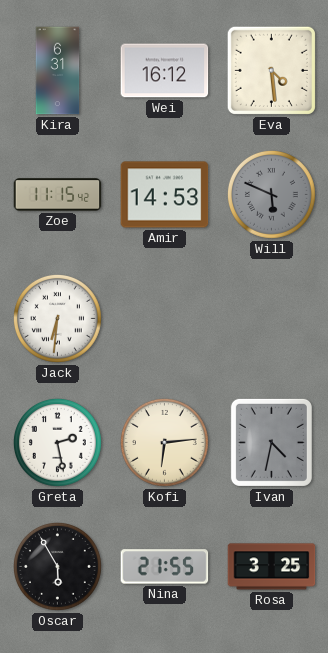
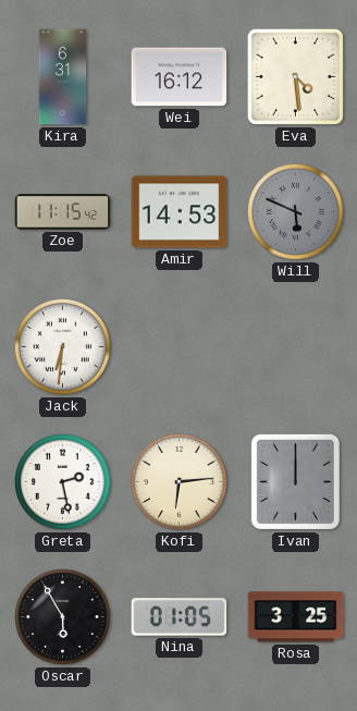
Ivan: 4:32 -> 12:00 (295, 481)
Nina: 21:55 -> 01:05 (180, 617)
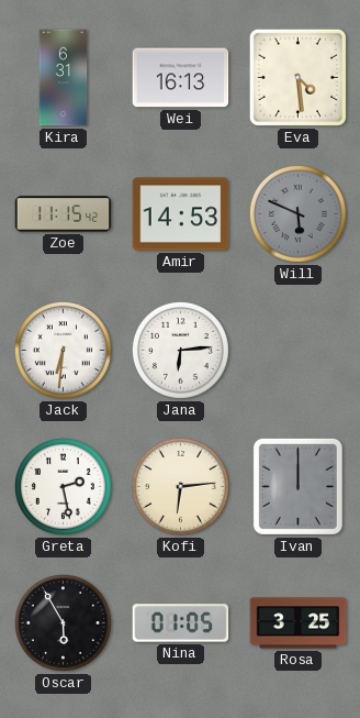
Wei: 16:12 -> 16:13 (181, 78)
Jana: none -> 6:14 (180, 350)
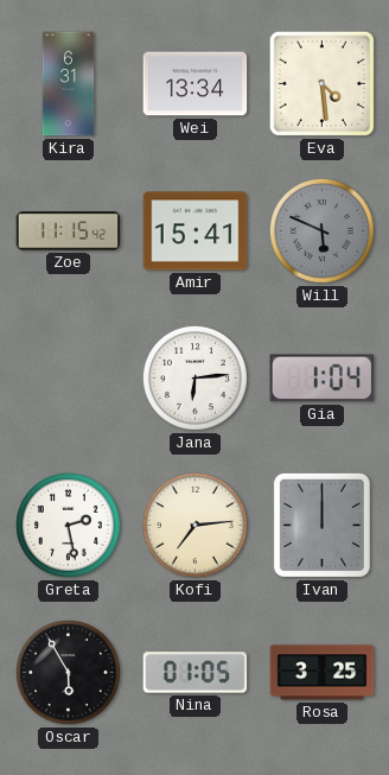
Wei: 16:13 -> 13:34 (196, 84)
Amir: 14:53 -> 15:41 (196, 231)
Jack: 6:31 -> none (63, 350)
Gia: none -> 1:04 (323, 379)
Kofi: 6:14 -> 7:14 (194, 525)
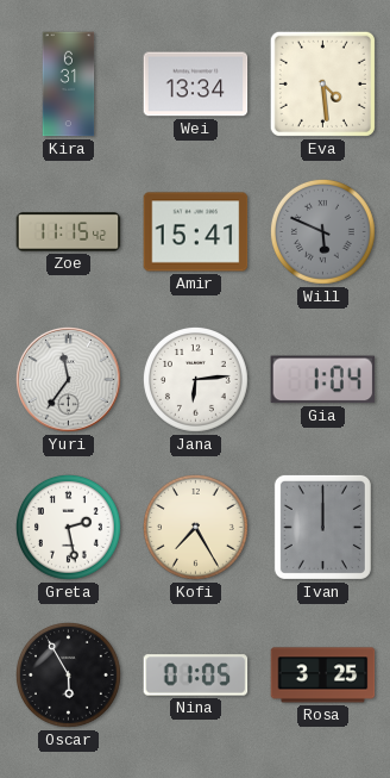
Yuri: none -> 11:36 (69, 380)
Kofi: 7:14 -> 7:25 (195, 527)
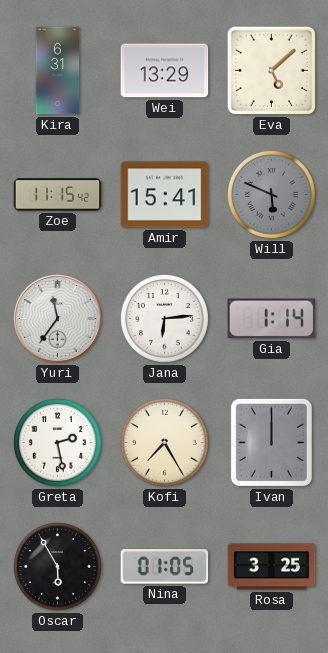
Wei: 13:34 -> 13:29 (165, 71)
Eva: 4:29 -> 5:08 (271, 70)
Gia: 1:04 -> 1:14 (272, 319)
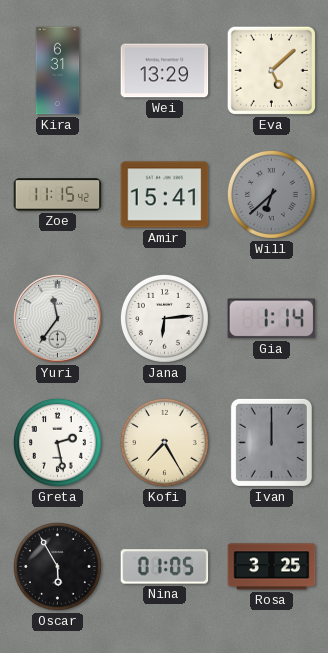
Will: 5:49 -> 6:38 (271, 194)
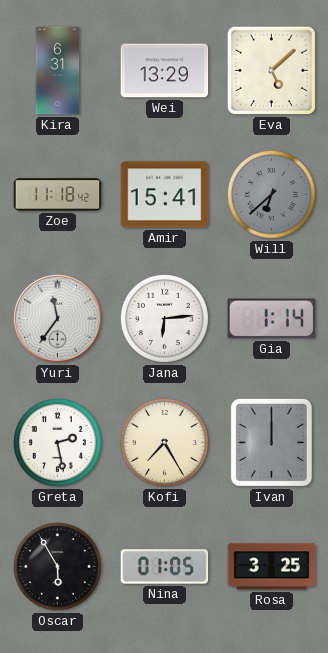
Zoe: 11:15 -> 11:18 (58, 195)
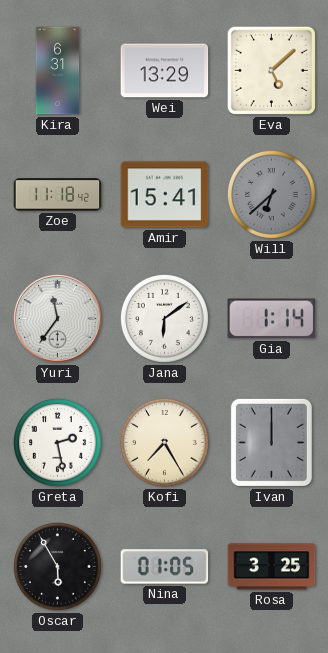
Jana: 6:14 -> 6:09 (164, 318)
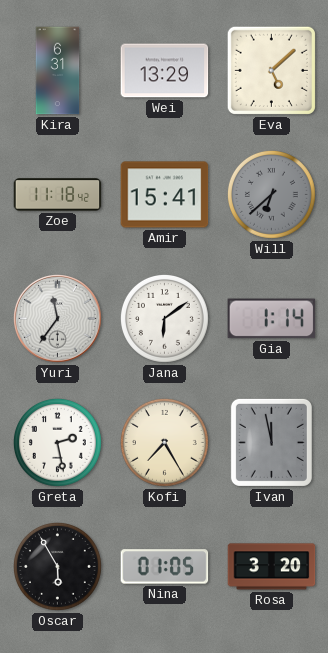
Ivan: 12:00 -> 11:58 (271, 442)
Rosa: 3:25 -> 3:20 (272, 567)
